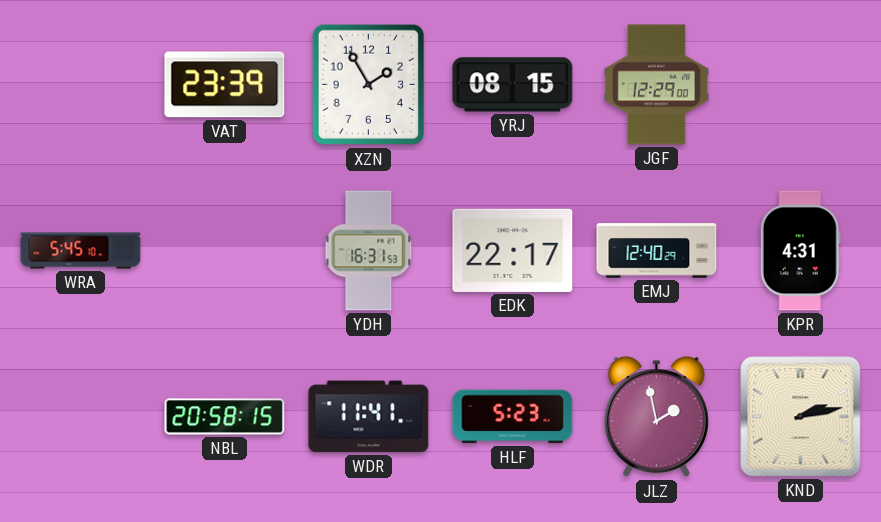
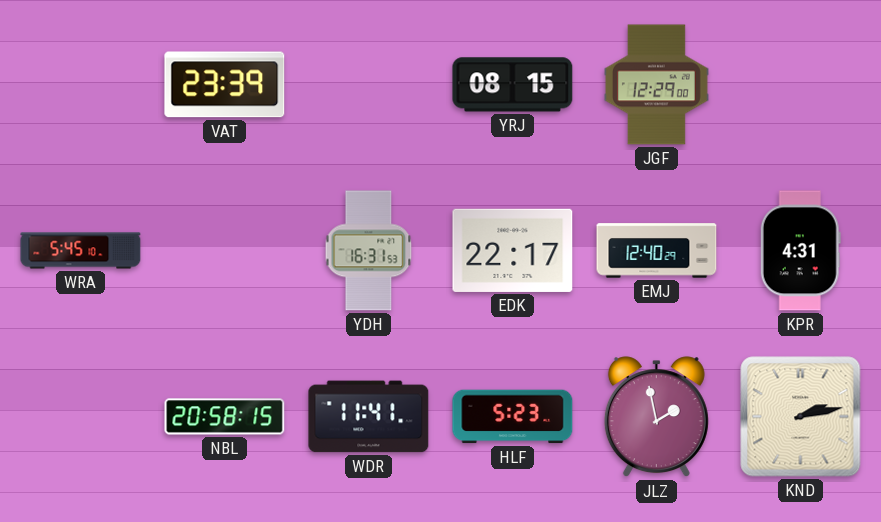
XZN: 1:55 -> none (369, 85)
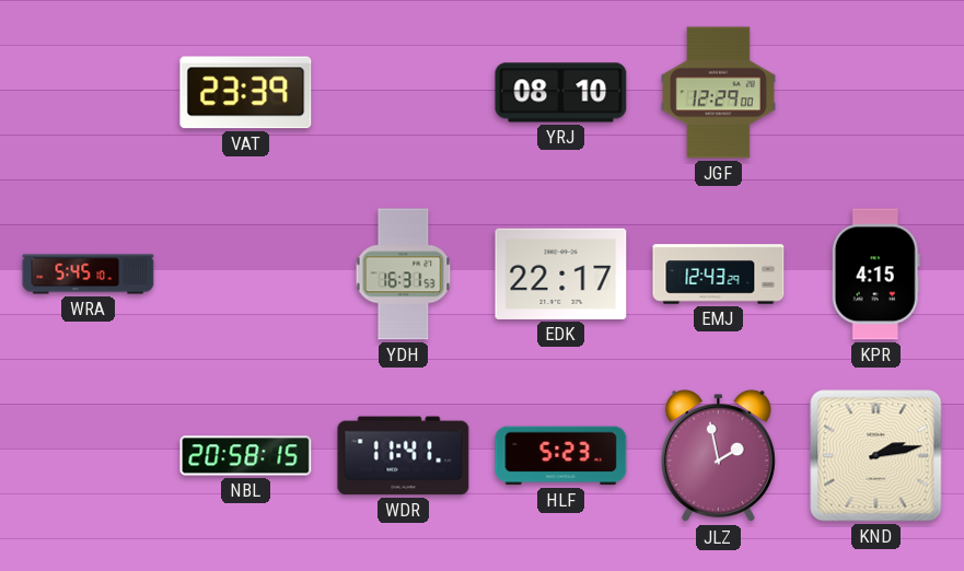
YRJ: 08:15 -> 08:10 (561, 93)
EMJ: 12:40 -> 12:43 (719, 275)
KPR: 4:31 -> 4:15 (875, 275)
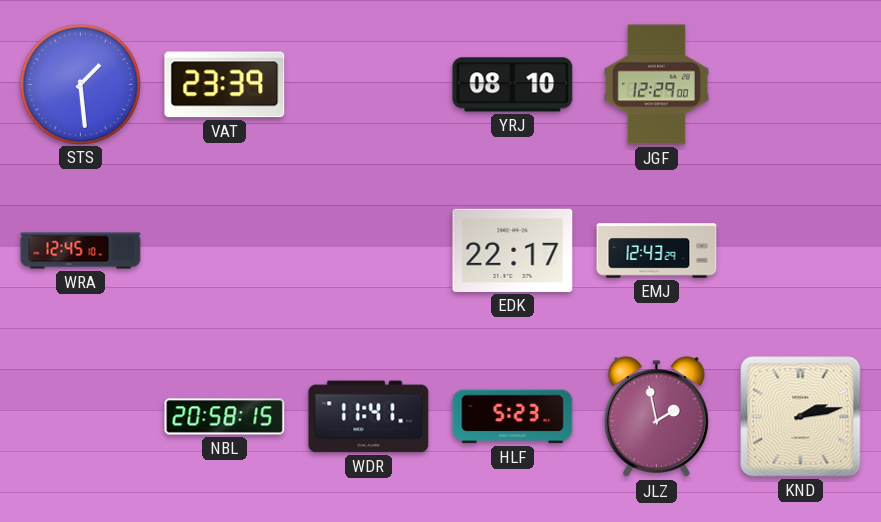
STS: none -> 1:29 (80, 84)
WRA: 5:45 -> 12:45 (81, 251)
YDH: 16:31 -> none (404, 275)
KPR: 4:15 -> none (875, 275)
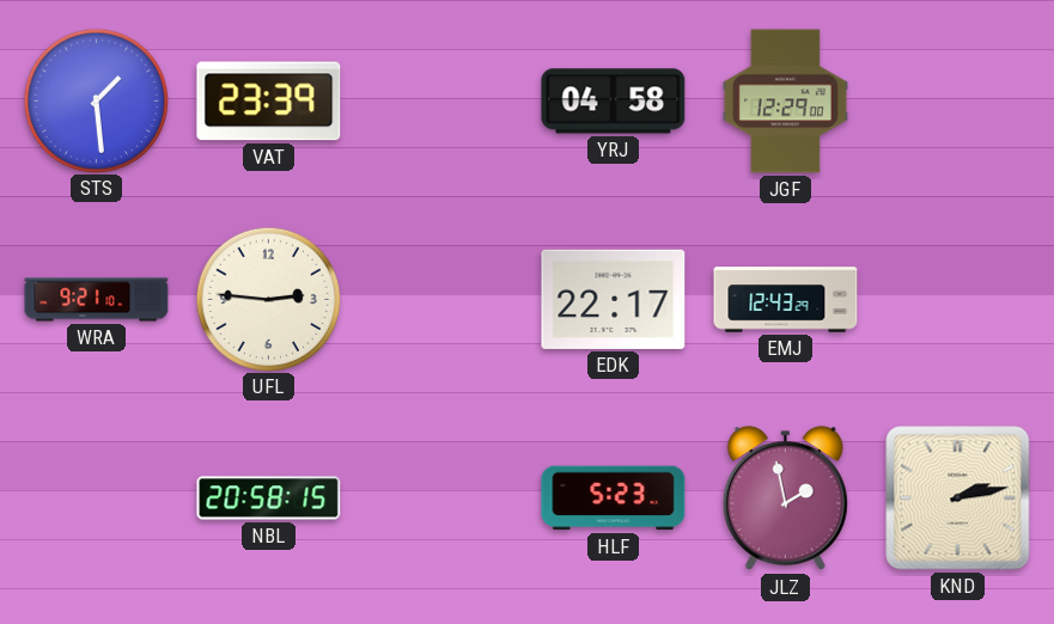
YRJ: 08:10 -> 04:58 (614, 102)
WRA: 12:45 -> 9:21 (97, 300)
UFL: none -> 2:46 (268, 299)
WDR: 11:41 -> none (369, 417)
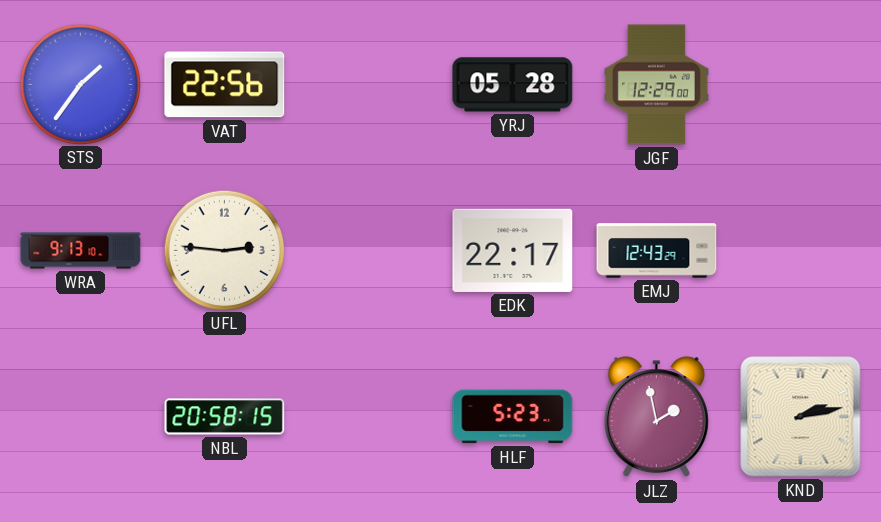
STS: 1:29 -> 1:36 (80, 84)
VAT: 23:39 -> 22:56 (225, 85)
YRJ: 04:58 -> 05:28 (513, 85)
WRA: 9:21 -> 9:13 (81, 251)
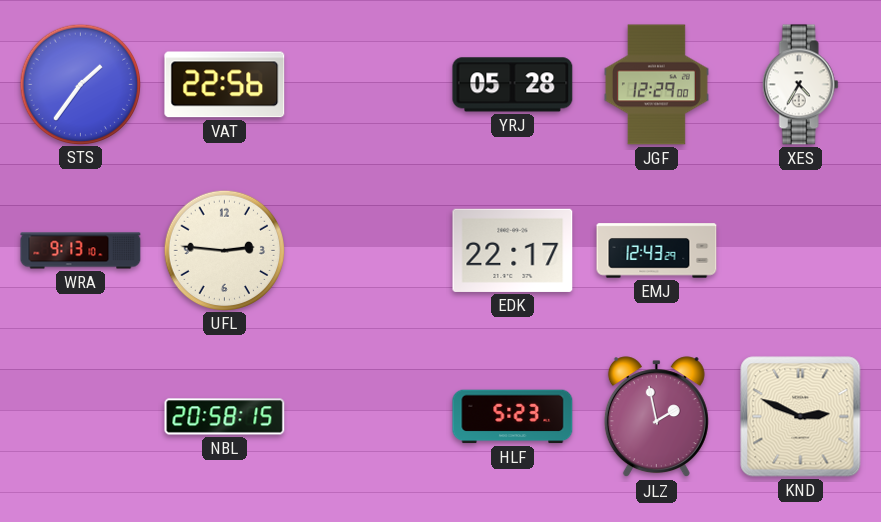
XES: none -> 4:35 (800, 85)
KND: 2:13 -> 2:49 (801, 417)
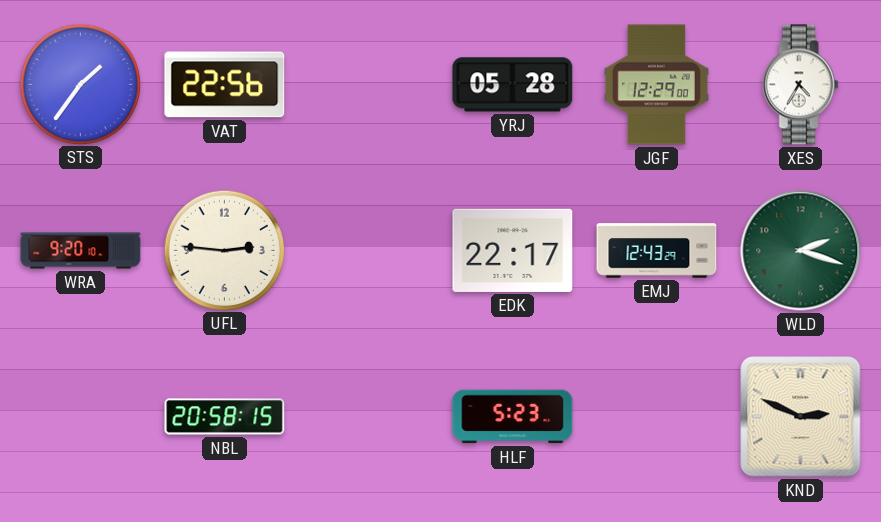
WRA: 9:13 -> 9:20 (81, 251)
WLD: none -> 2:18 (801, 251)
JLZ: 1:58 -> none (656, 417)
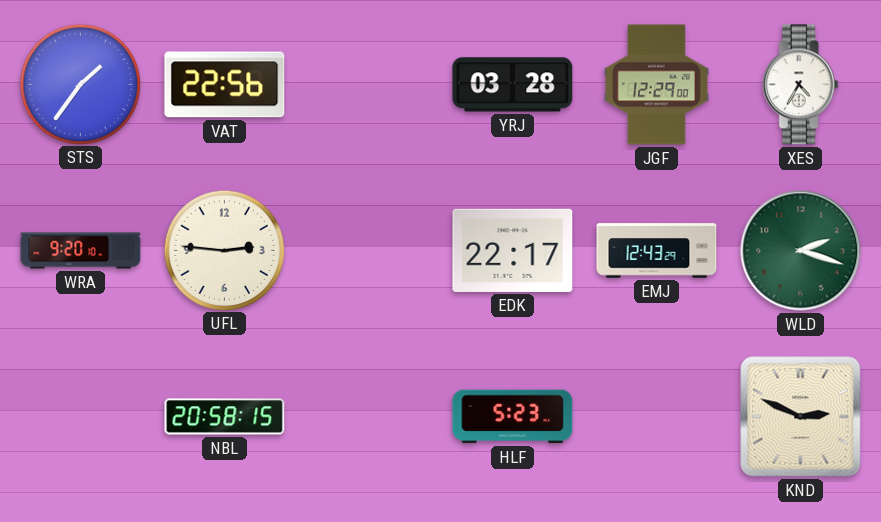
YRJ: 05:28 -> 03:28 (513, 85)
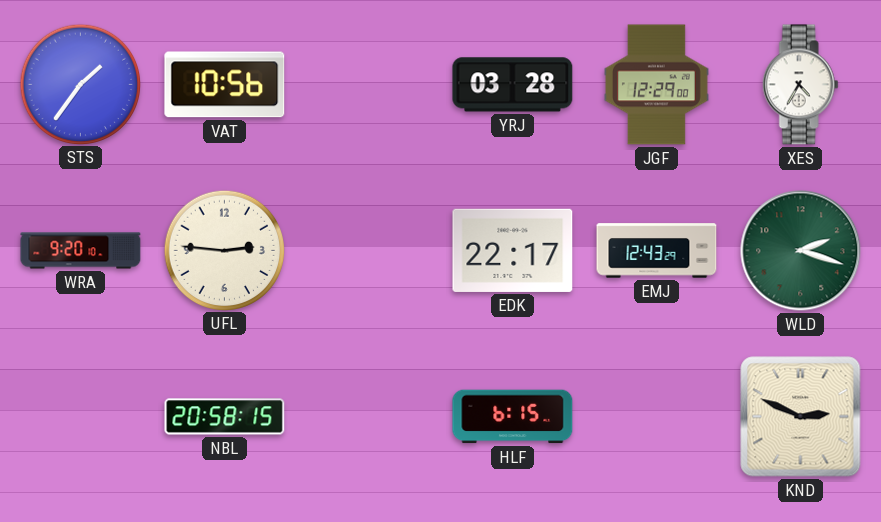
VAT: 22:56 -> 10:56 (225, 85)
HLF: 5:23 -> 6:15 (513, 417)
